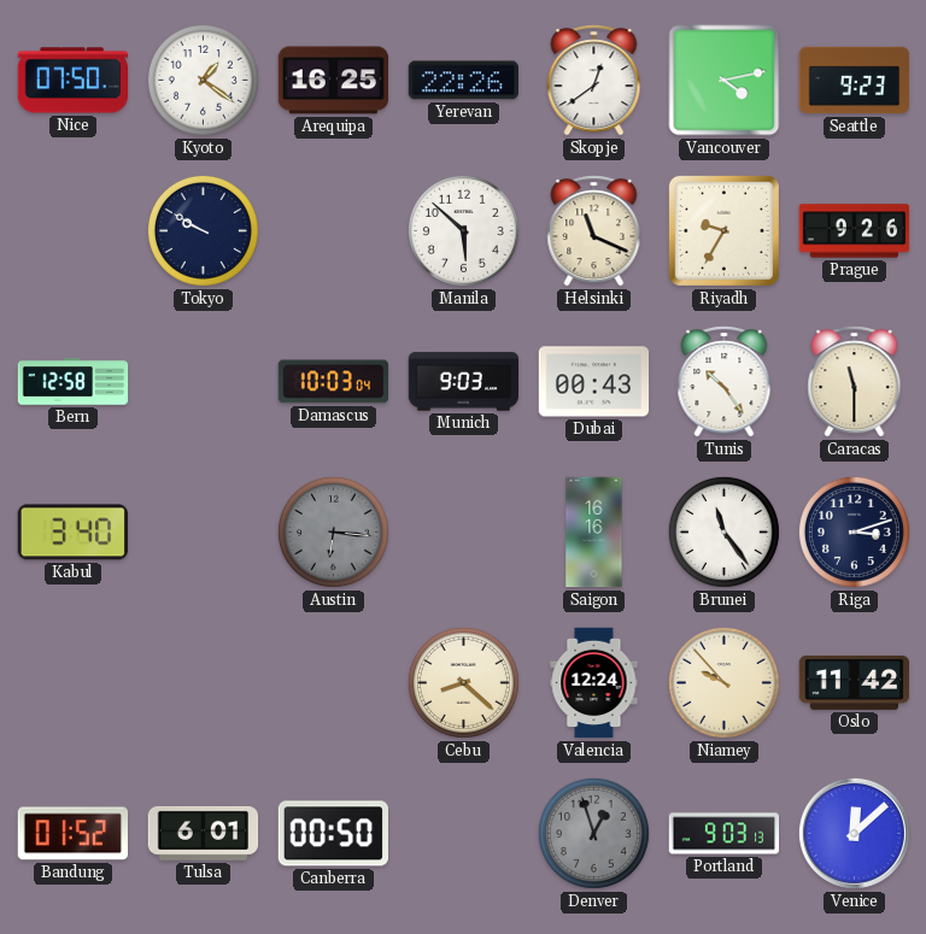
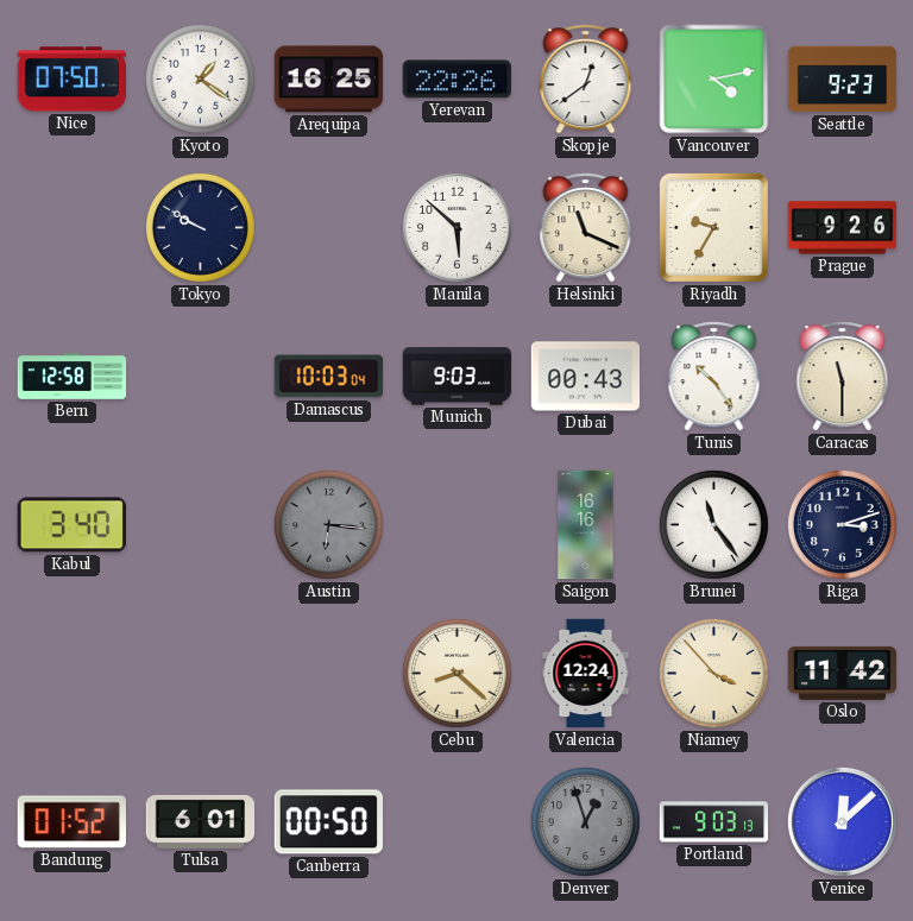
Niamey: 9:53 -> 3:53 (713, 673)
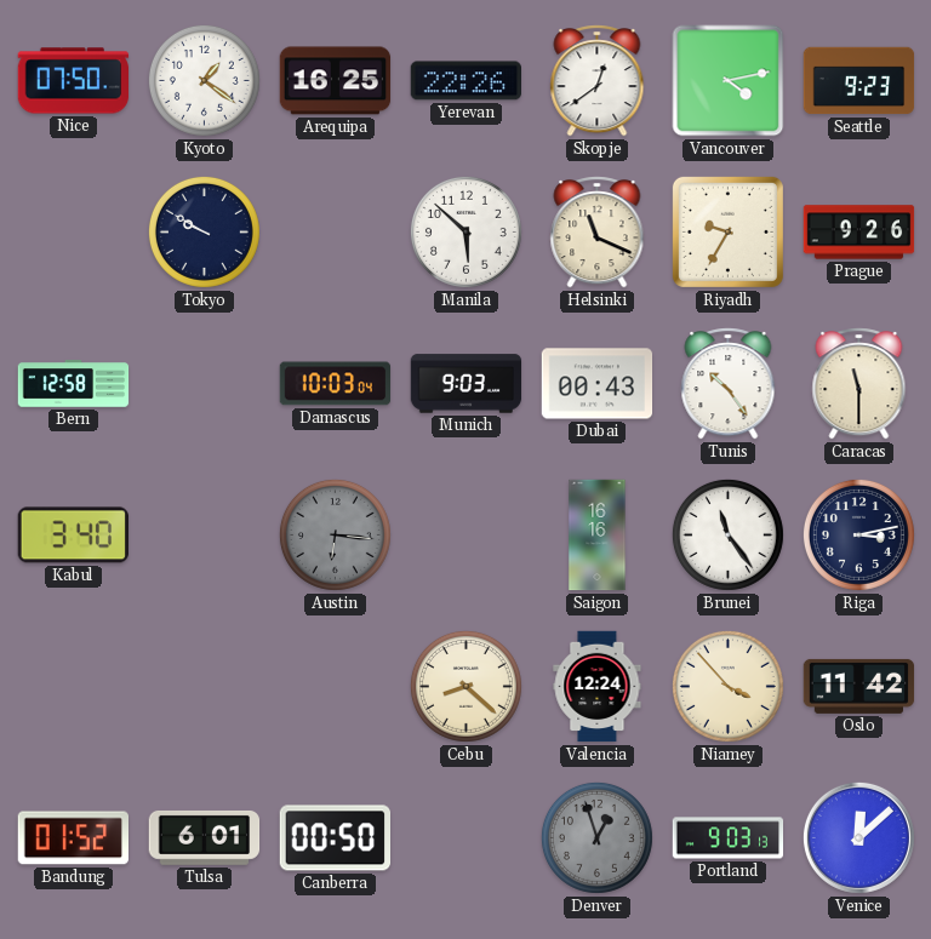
Riga: 3:12 -> 3:13 (858, 534)
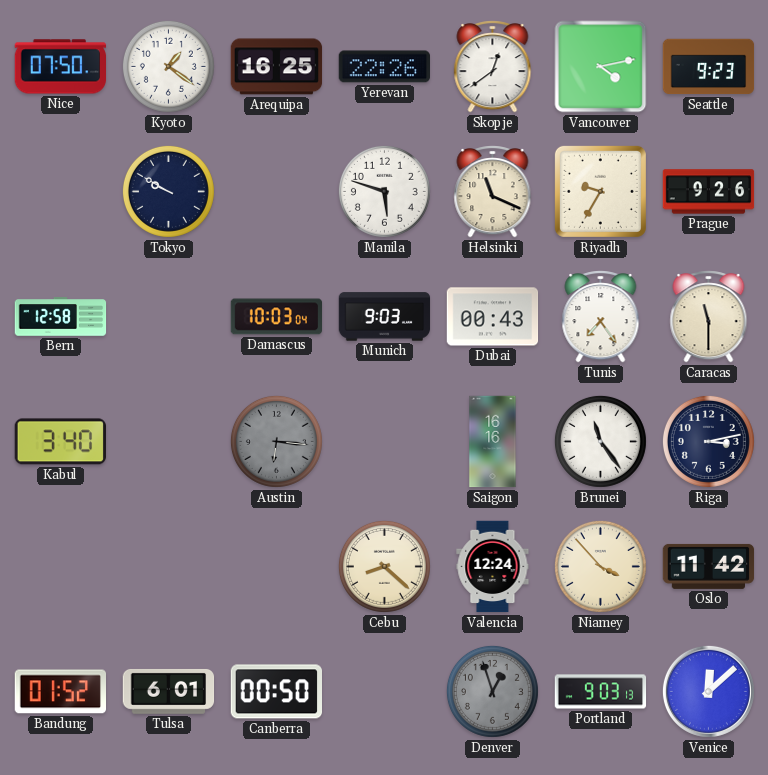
Manila: 5:52 -> 5:48 (384, 191)
Tunis: 10:24 -> 7:24 (601, 317)
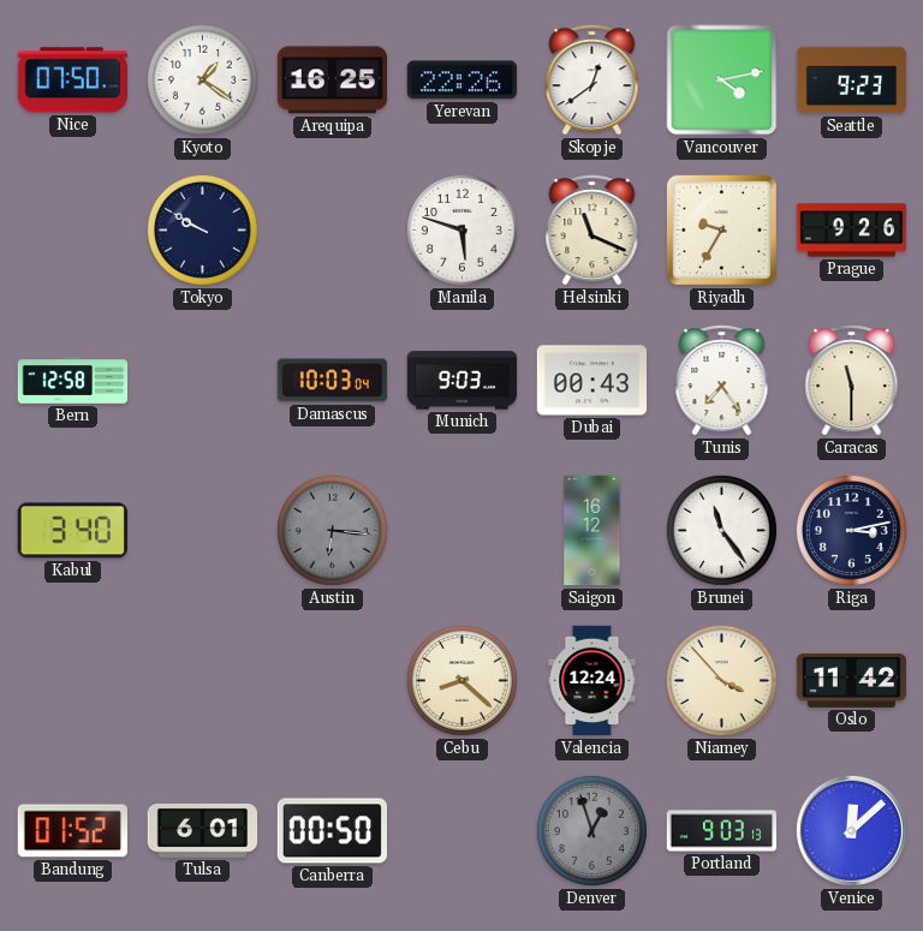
Saigon: 16:16 -> 16:12 (592, 531)
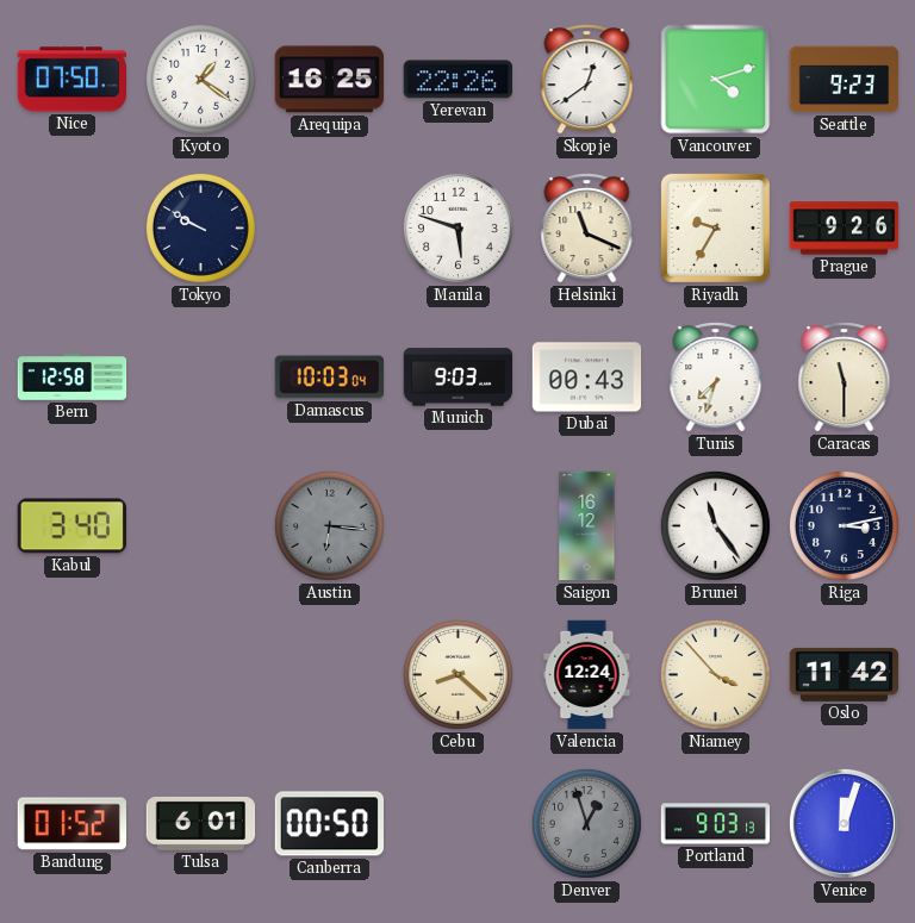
Vancouver: 4:13 -> 4:12 (716, 80)
Tunis: 7:24 -> 7:33 (716, 378)
Venice: 12:08 -> 12:03 (844, 823)
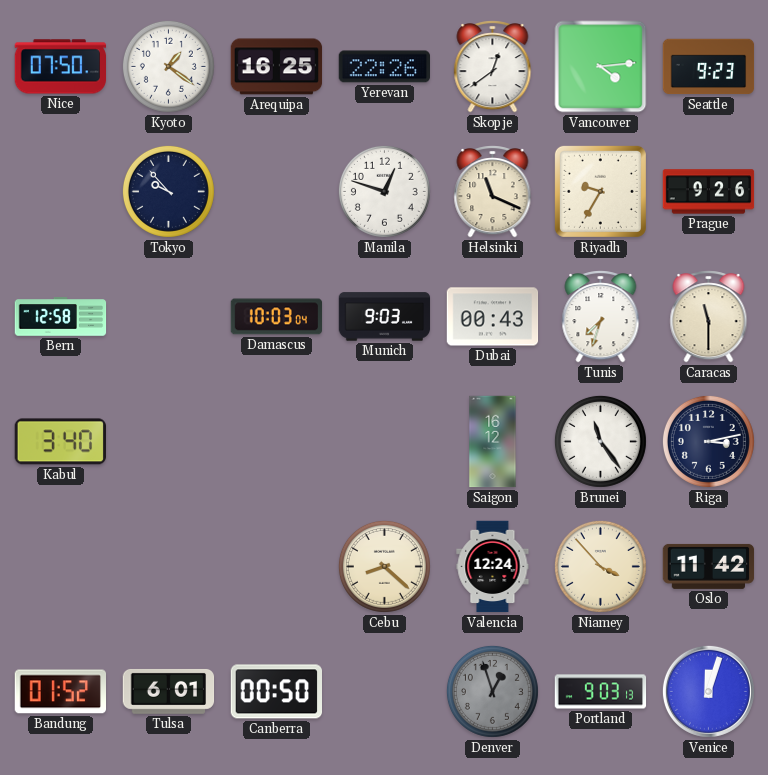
Vancouver: 4:12 -> 4:14 (601, 67)
Tokyo: 9:50 -> 9:53 (168, 191)
Manila: 5:48 -> 12:48 (384, 191)
Austin: 6:16 -> none (329, 525)
